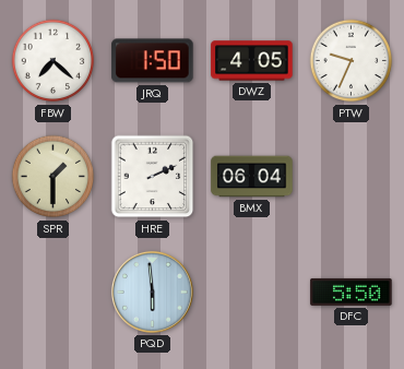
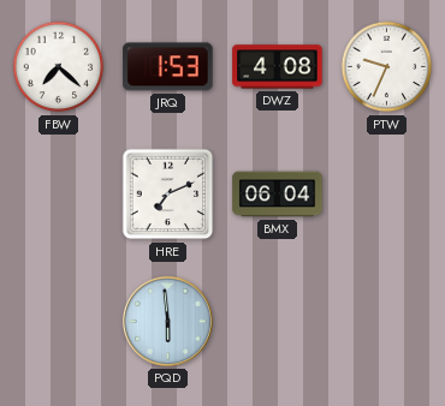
JRQ: 1:50 -> 1:53 (168, 67)
DWZ: 4:05 -> 4:08 (278, 67)
SPR: 1:30 -> none (54, 177)
HRE: 2:11 -> 7:11 (168, 195)
DFC: 5:50 -> none (352, 291)
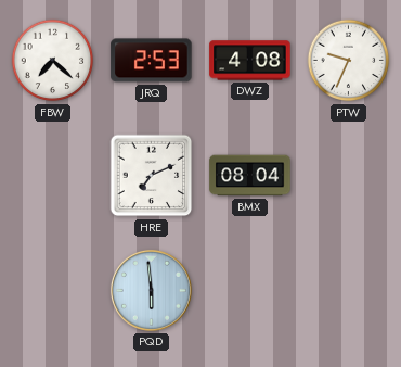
JRQ: 1:53 -> 2:53 (152, 61)
BMX: 06:04 -> 08:04 (250, 176)
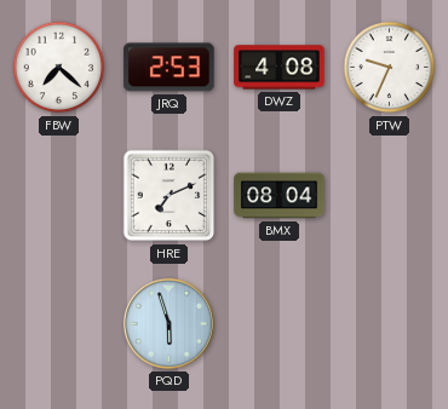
PQD: 5:59 -> 5:57 (168, 323)
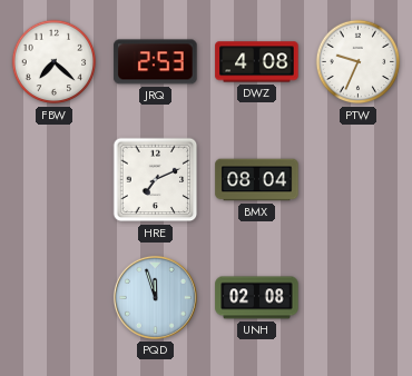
PQD: 5:57 -> 11:57 (155, 297)
UNH: none -> 02:08 (257, 298)
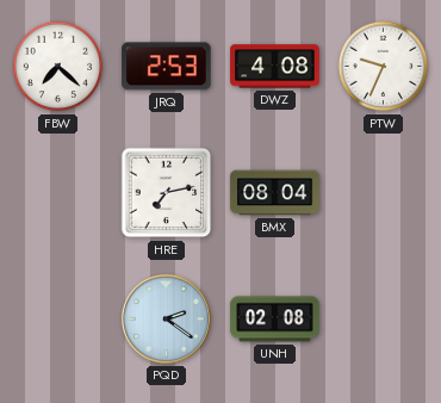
HRE: 7:11 -> 7:13 (167, 193)
PQD: 11:57 -> 2:21 (166, 318)
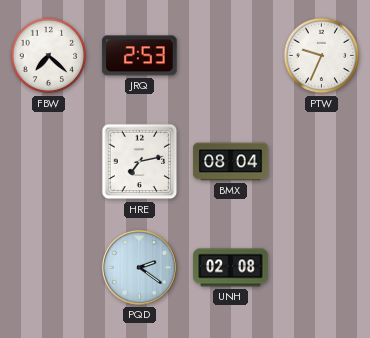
DWZ: 4:08 -> none (275, 67)
